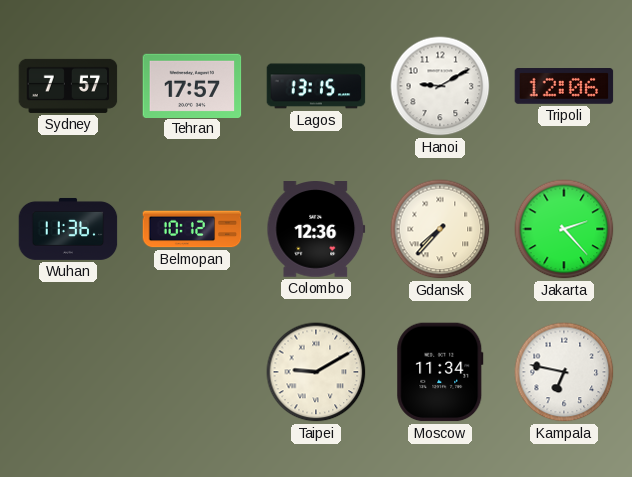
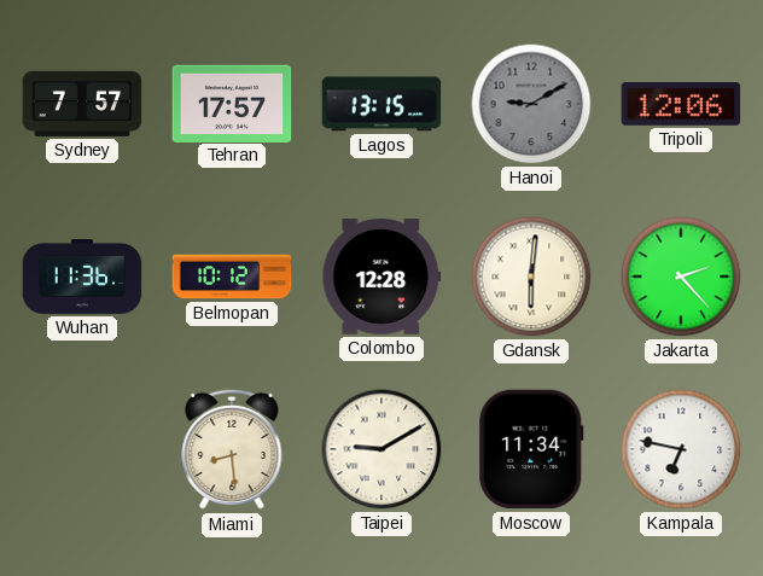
Hanoi dial: white -> grey (531, 104)
Colombo: 12:36 -> 12:28 (381, 277)
Gdansk: 7:37 -> 6:01 (531, 277)
Miami: none -> 8:29 (232, 449)
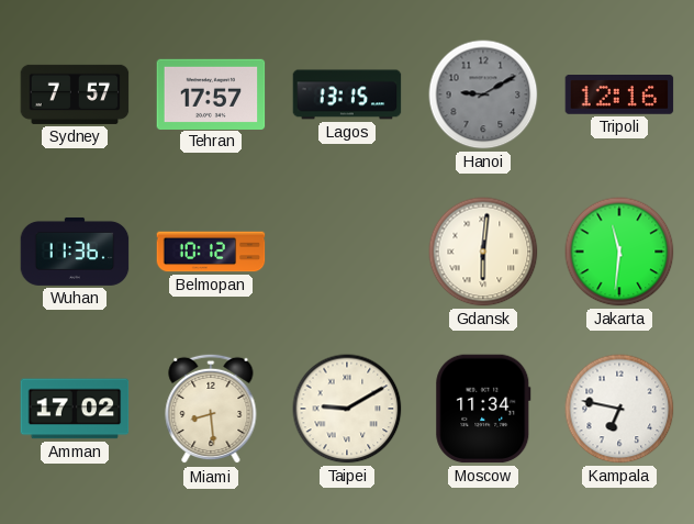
Tripoli: 12:06 -> 12:16 (619, 96)
Colombo: 12:28 -> none (381, 277)
Jakarta: 2:23 -> 11:31 (619, 252)
Amman: none -> 17:02 (75, 409)
